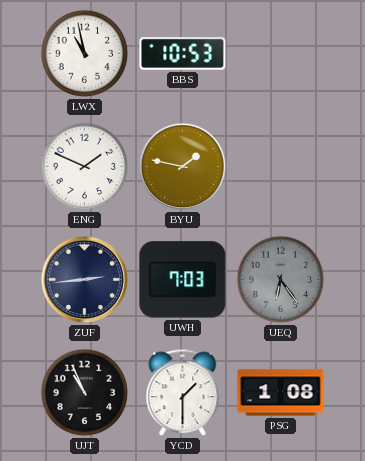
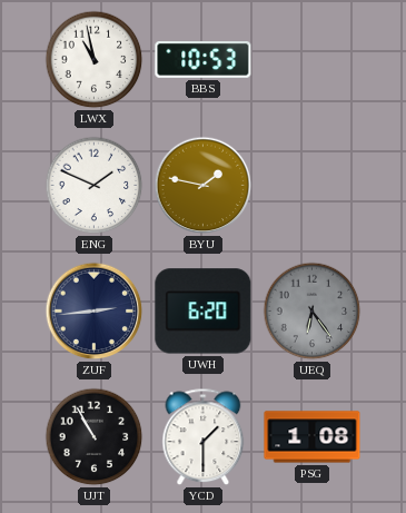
UWH: 7:03 -> 6:20 (204, 312)
UJT: 10:56 -> 10:55 (95, 437)
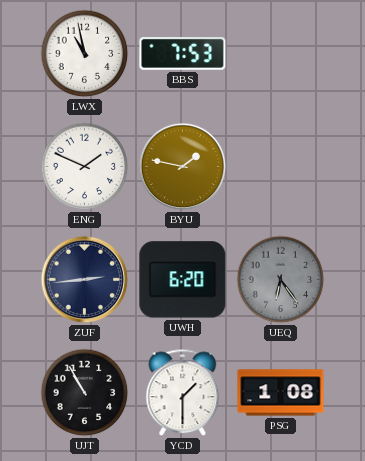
BBS: 10:53 -> 7:53 (183, 54)
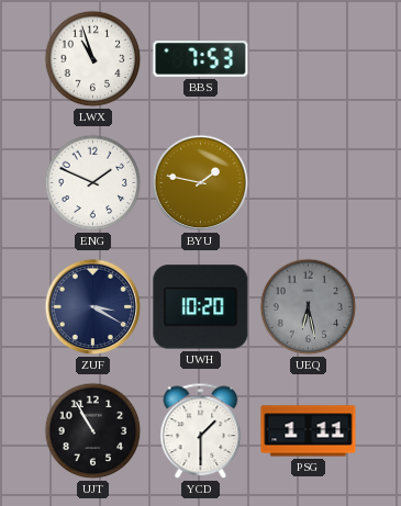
LWX: 10:58 -> 10:57 (93, 59)
ZUF: 2:44 -> 3:20 (93, 307)
UWH: 6:20 -> 10:20 (201, 307)
UEQ: 6:24 -> 6:28 (309, 307)
PSG: 1:08 -> 1:11 (309, 431)
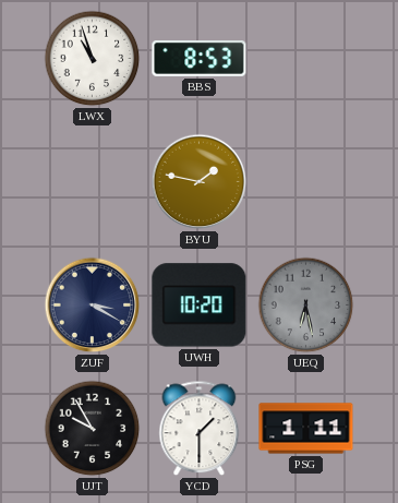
BBS: 7:53 -> 8:53 (200, 59)
ENG: 1:49 -> none (93, 183)
UJT: 10:55 -> 9:55 (93, 429)
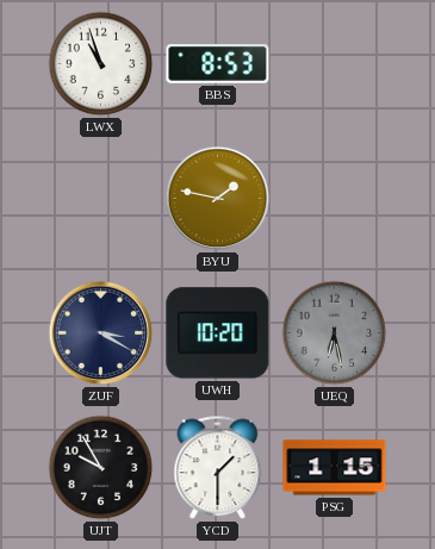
PSG: 1:11 -> 1:15 (335, 468)
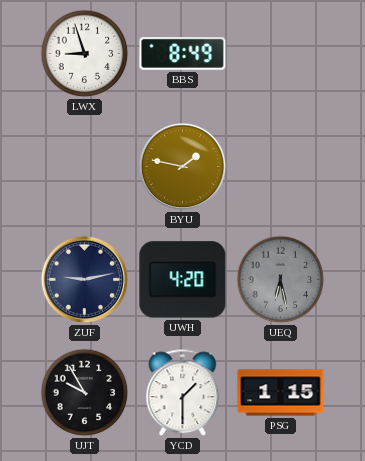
LWX: 10:57 -> 8:57 (85, 54)
BBS: 8:53 -> 8:49 (183, 54)
ZUF: 3:20 -> 9:13 (85, 280)
UWH: 10:20 -> 4:20 (183, 280)
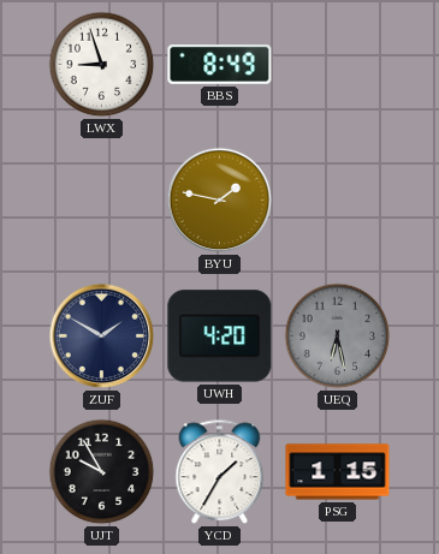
ZUF: 9:13 -> 1:50 (102, 336)
YCD: 1:30 -> 1:35 (220, 472)
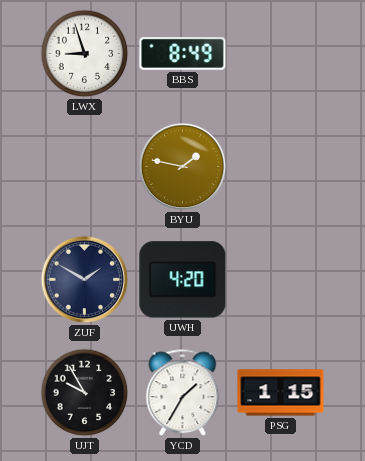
UEQ: 6:28 -> none (338, 336)
